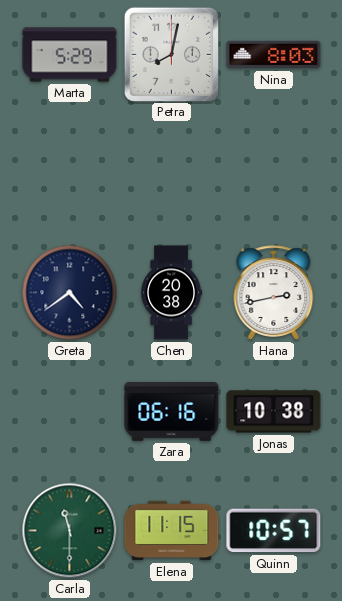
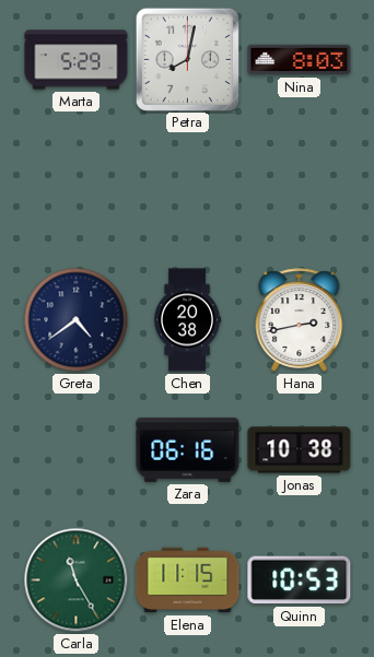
Carla: 11:30 -> 11:25 (77, 580)
Quinn: 10:57 -> 10:53 (300, 580)
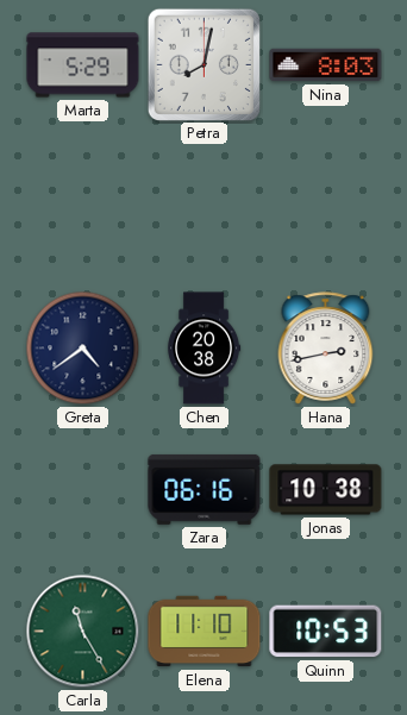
Elena: 11:15 -> 11:10 (205, 632)
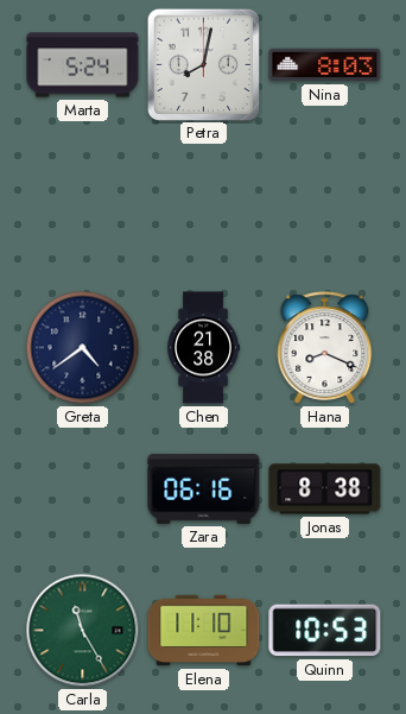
Marta: 5:29 -> 5:24 (83, 65)
Chen: 20:38 -> 21:38 (204, 348)
Hana: 2:43 -> 8:19 (325, 348)
Jonas: 10:38 -> 8:38 (325, 489)
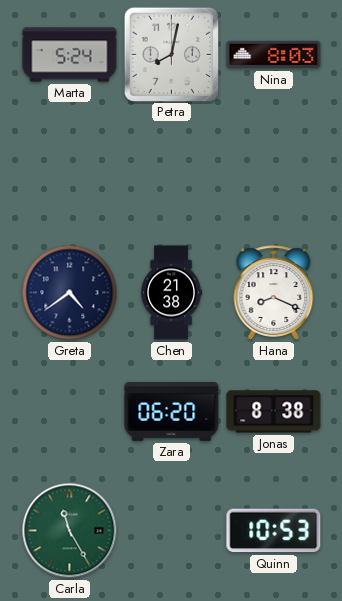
Zara: 06:16 -> 06:20 (172, 411)
Elena: 11:10 -> none (204, 631)
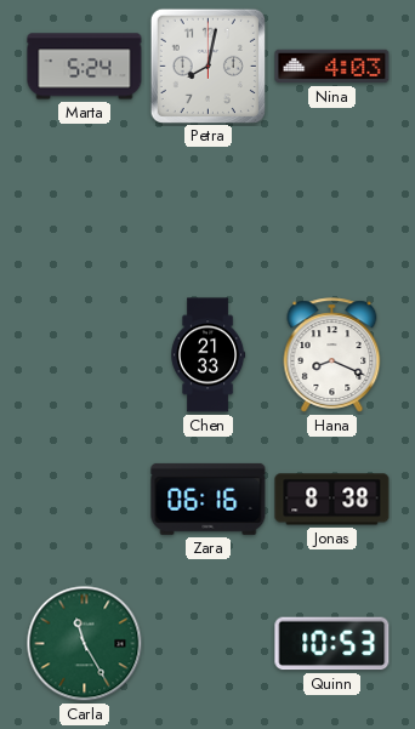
Nina: 8:03 -> 4:03 (332, 67)
Greta: 4:39 -> none (70, 293)
Chen: 21:38 -> 21:33 (209, 355)
Zara: 06:20 -> 06:16 (209, 499)
